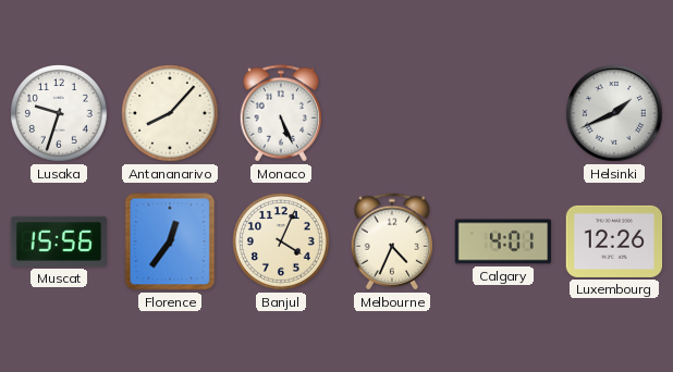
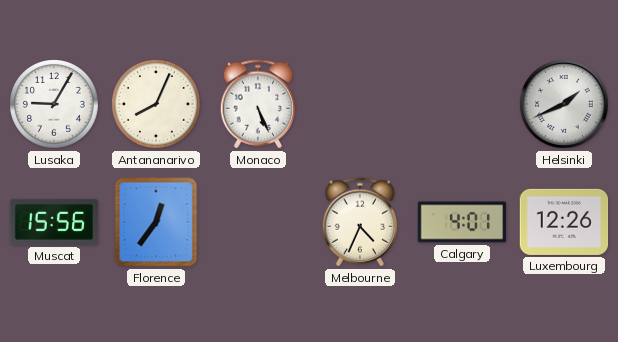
Lusaka: 9:33 -> 9:05 (54, 104)
Antananarivo: 8:07 -> 8:04 (156, 104)
Banjul: 4:04 -> none (281, 241)
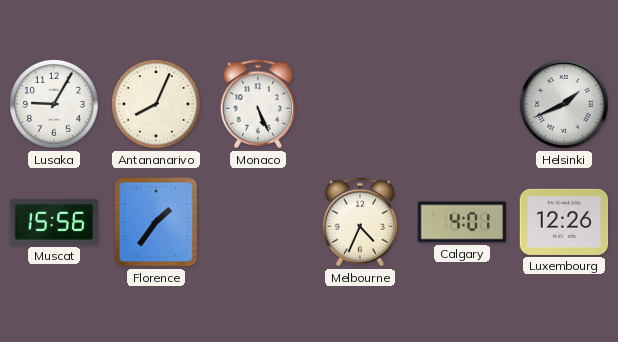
Florence: 12:36 -> 1:36 (156, 222)
